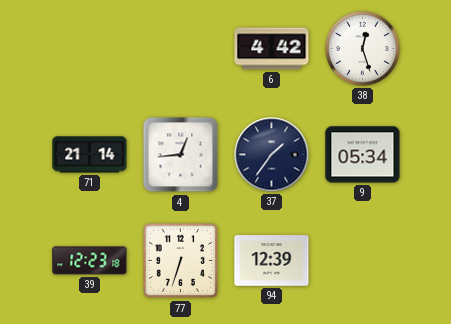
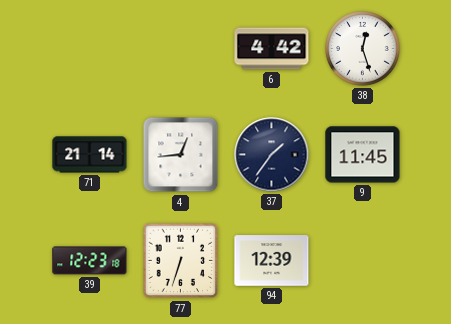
9: 05:34 -> 11:45 (363, 155)
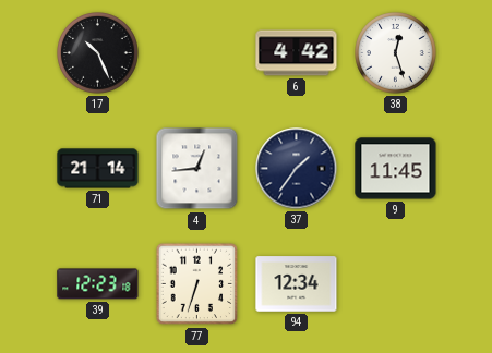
17: none -> 10:26 (98, 53)
94: 12:39 -> 12:34 (297, 284)
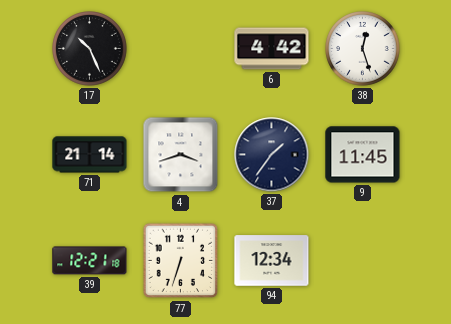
4: 12:44 -> 3:42 (181, 155)
39: 12:23 -> 12:21 (90, 261)
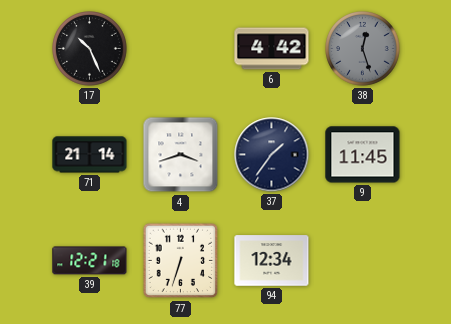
38 dial: white -> grey (363, 49)
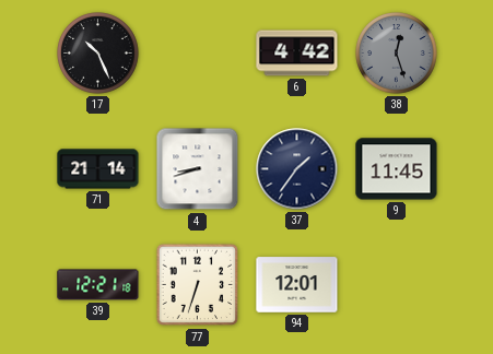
4: 3:42 -> 8:42 (198, 169)
94: 12:34 -> 12:01 (297, 285)
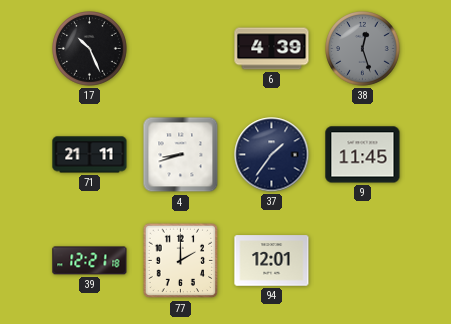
6: 4:42 -> 4:39 (272, 49)
71: 21:14 -> 21:11 (90, 155)
77: 6:33 -> 2:00 (181, 261)
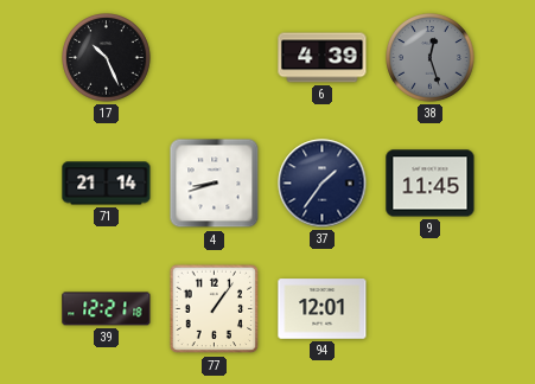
71: 21:11 -> 21:14 (107, 184)
77: 2:00 -> 1:06 (215, 309)
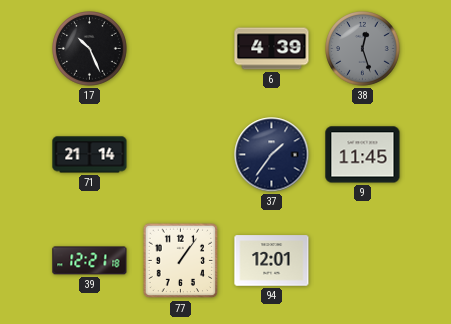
4: 8:42 -> none (215, 184)
